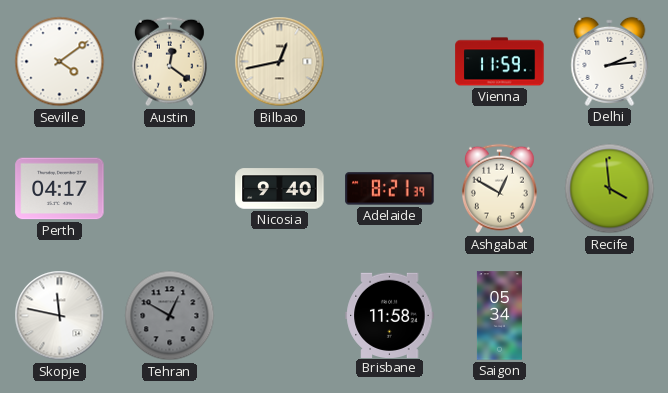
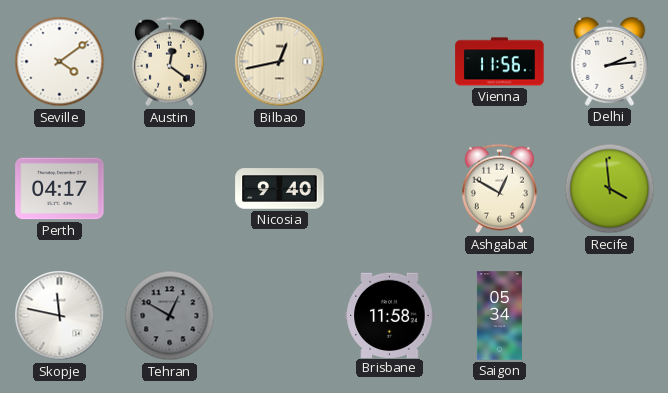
Vienna: 11:59 -> 11:56 (500, 62)
Adelaide: 8:21 -> none (390, 189)
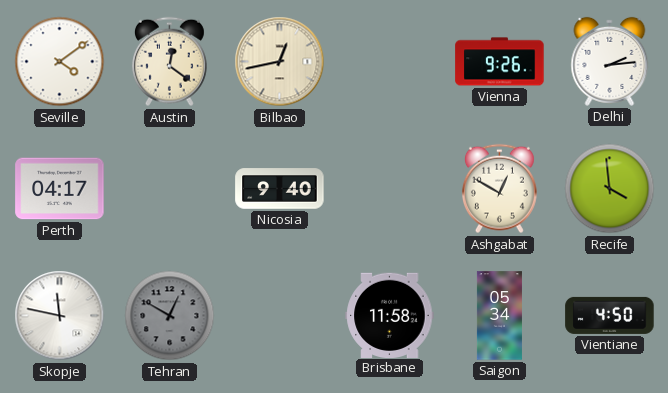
Vienna: 11:56 -> 9:26 (500, 62)
Vientiane: none -> 4:50 (610, 315)
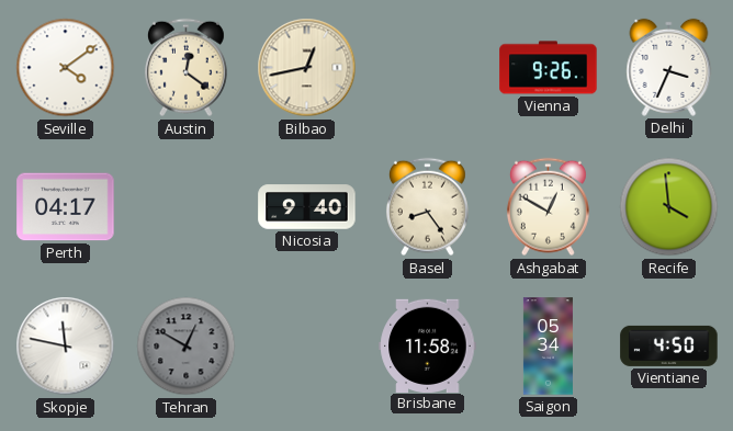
Delhi: 2:14 -> 3:34 (669, 67)
Basel: none -> 8:24 (427, 207)
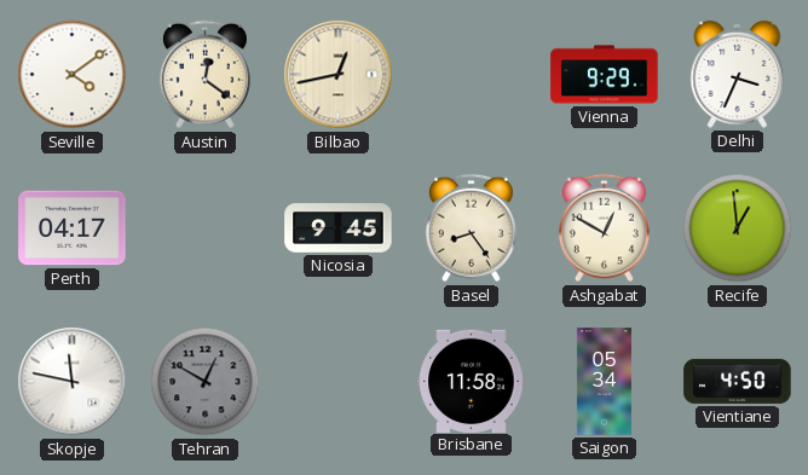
Vienna: 9:26 -> 9:29 (605, 75)
Nicosia: 9:40 -> 9:45 (339, 228)
Recife: 3:59 -> 12:59 (738, 228)
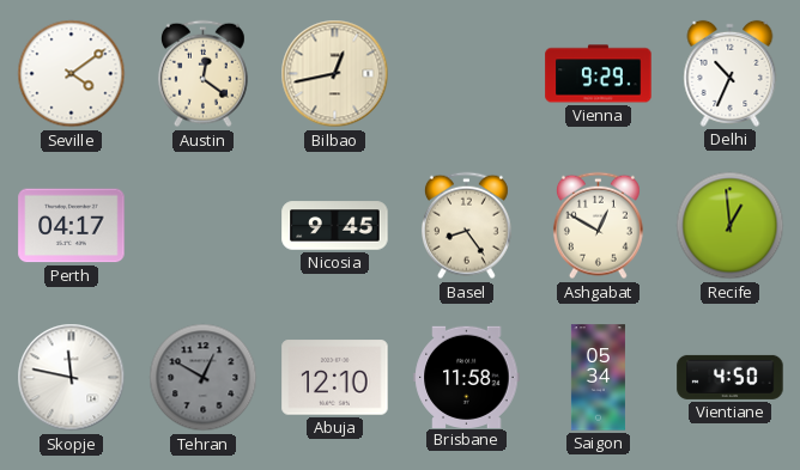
Delhi: 3:34 -> 10:34 (731, 73)
Abuja: none -> 12:10 (335, 378)
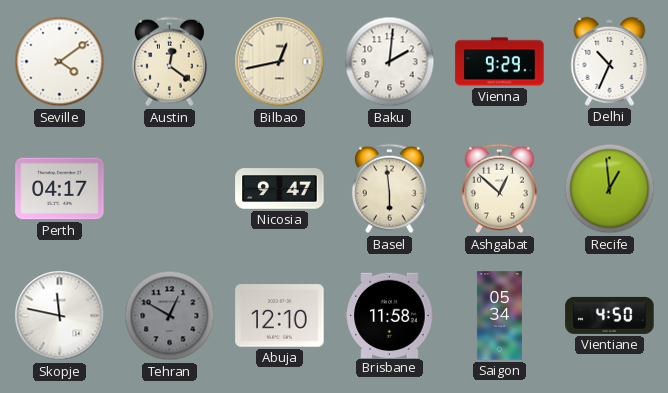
Baku: none -> 2:01 (390, 62)
Nicosia: 9:45 -> 9:47 (280, 189)
Basel: 8:24 -> 5:59 (389, 189)
Ashgabat: 12:50 -> 12:52 (499, 189)
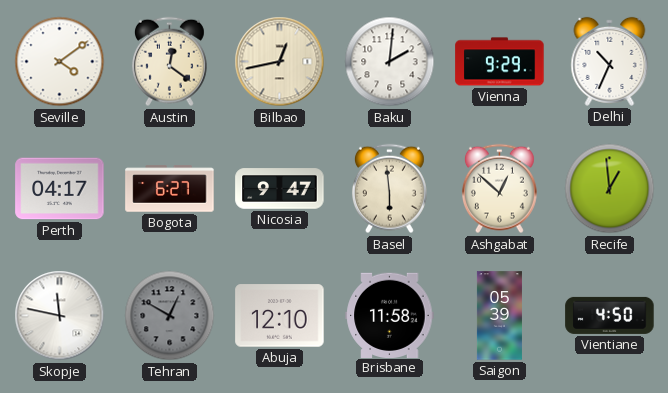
Bogota: none -> 6:27 (170, 189)
Saigon: 05:34 -> 05:39 (499, 316)
